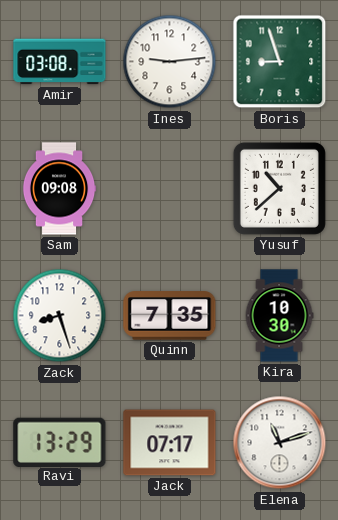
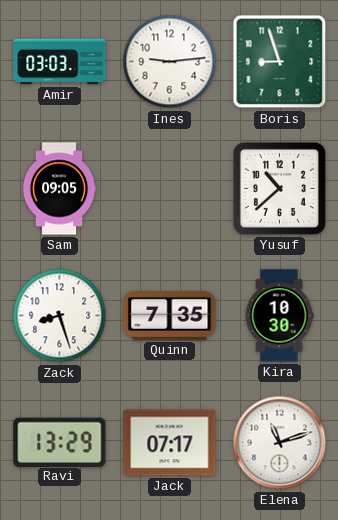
Amir: 03:08 -> 03:03 (60, 62)
Sam: 09:08 -> 09:05 (59, 189)
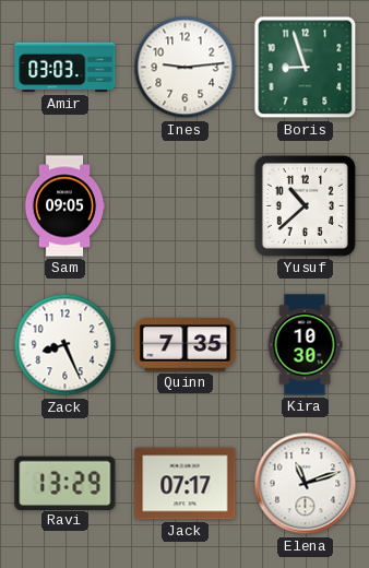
Zack: 8:27 -> 8:26 (66, 345)
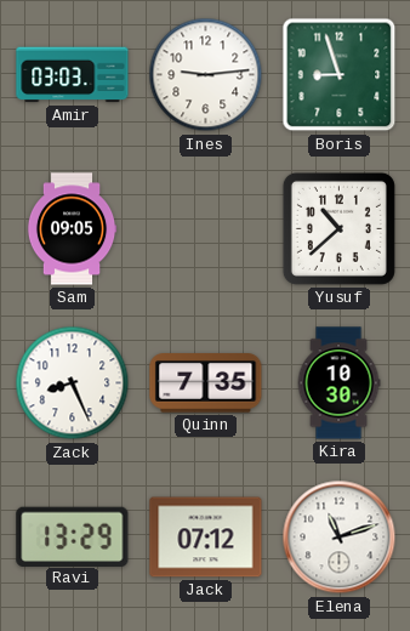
Jack: 07:17 -> 07:12 (206, 538)
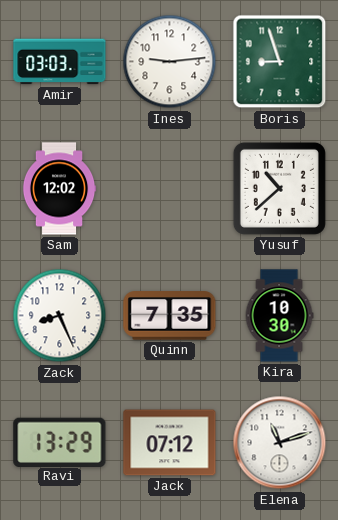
Sam: 09:05 -> 12:02 (59, 189)
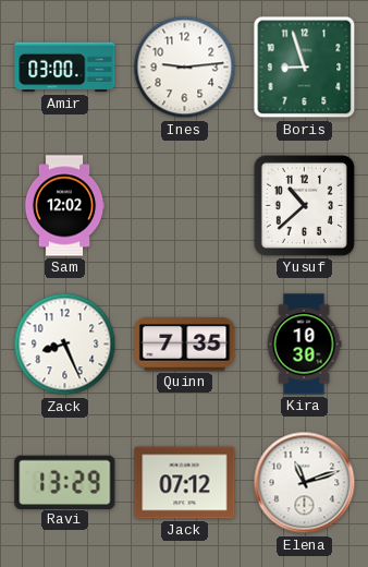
Amir: 03:03 -> 03:00 (65, 68)
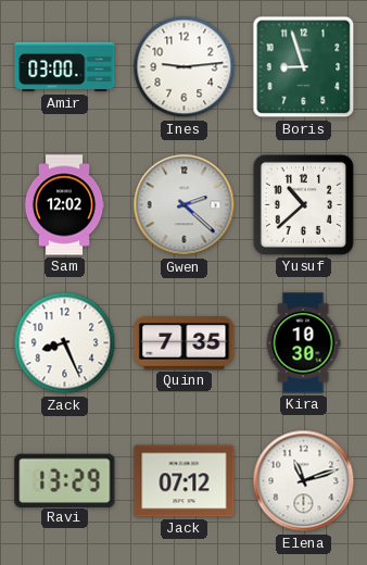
Gwen: none -> 2:22 (185, 205)
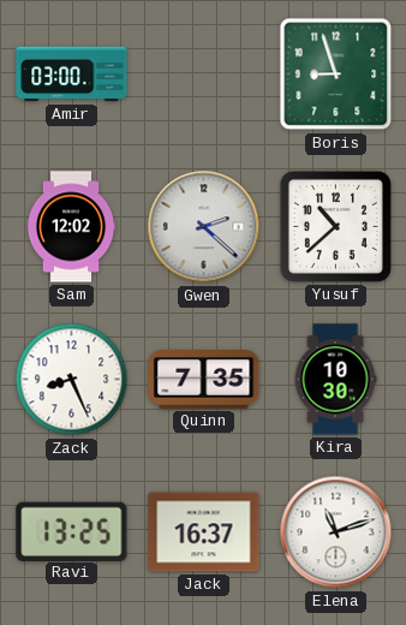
Ines: 9:14 -> none (185, 67)
Ravi: 13:29 -> 13:25 (72, 531)
Jack: 07:12 -> 16:37 (204, 532)
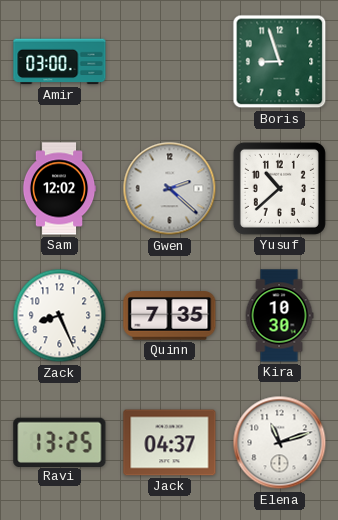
Jack: 16:37 -> 04:37 (170, 443)
